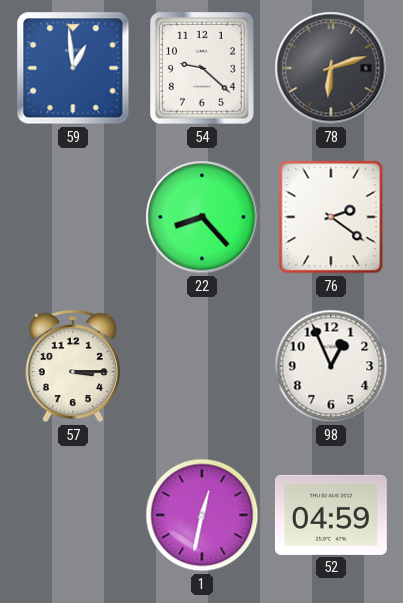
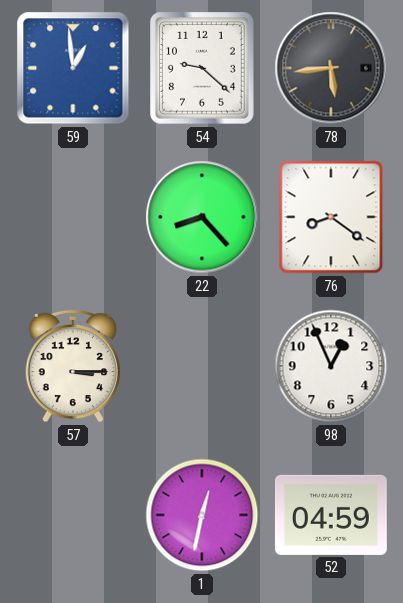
78: 6:12 -> 5:44 (331, 68)
76: 2:21 -> 8:21 (331, 217)
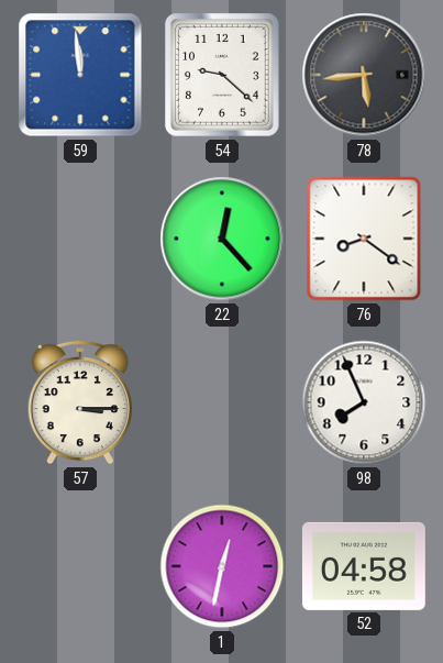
59: 12:59 -> 11:59 (80, 75)
22: 8:23 -> 12:23 (222, 239)
98: 12:56 -> 7:56 (364, 402)
52: 04:59 -> 04:58 (364, 566)
